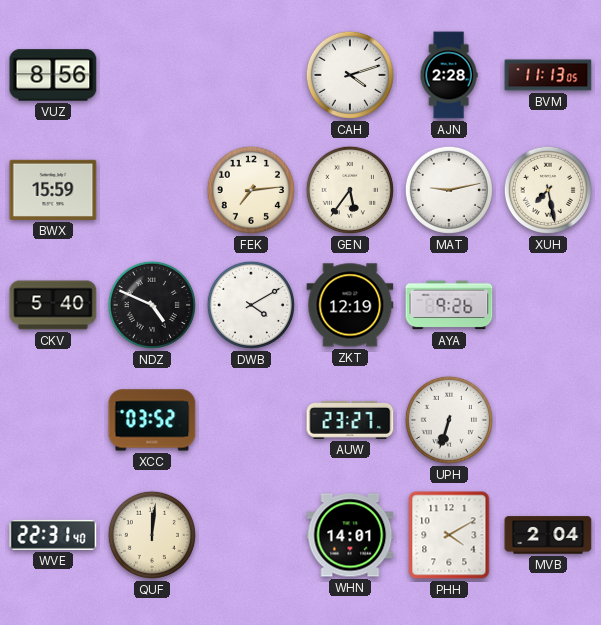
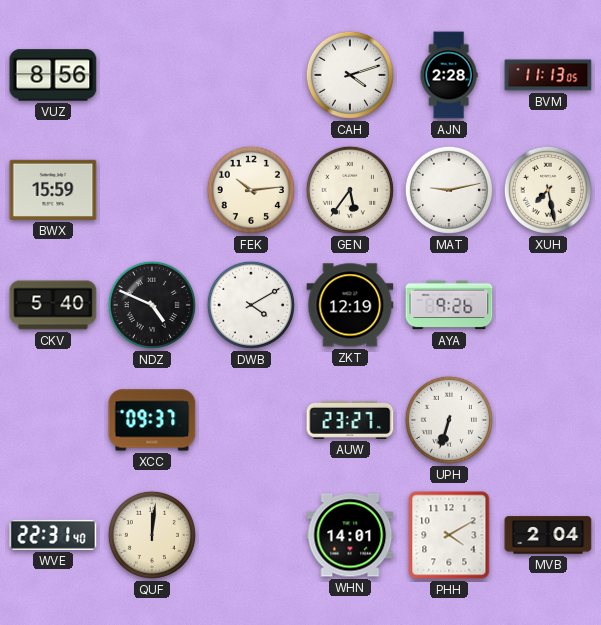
FEK: 7:14 -> 10:14 (251, 190)
XCC: 03:52 -> 09:37 (152, 420)
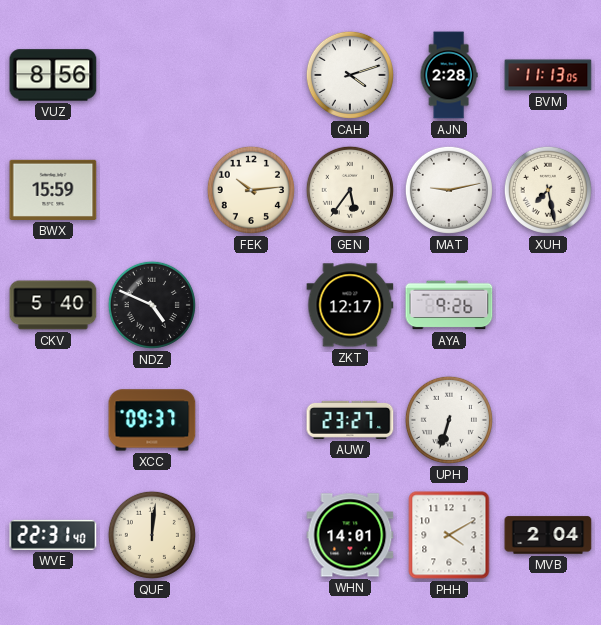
DWB: 4:10 -> none (251, 305)
ZKT: 12:19 -> 12:17 (350, 305)
